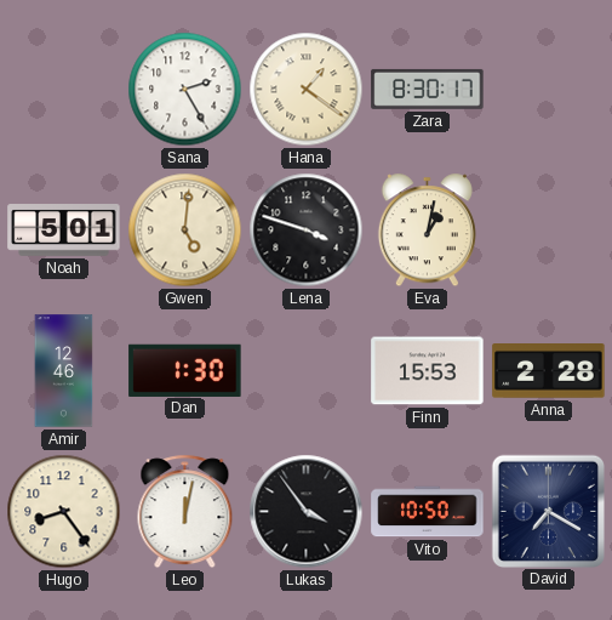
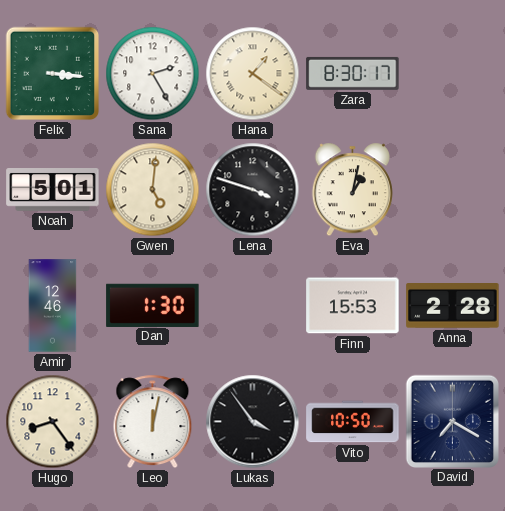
Felix: none -> 3:16 (53, 74)
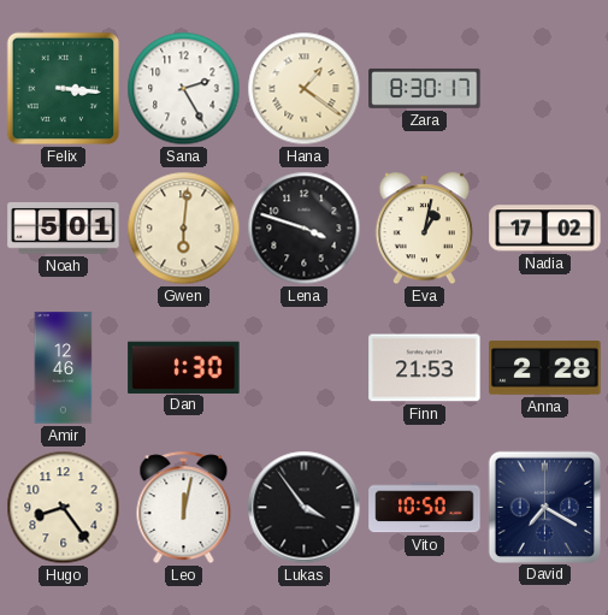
Gwen: 5:01 -> 6:01 (184, 229)
Nadia: none -> 17:02 (545, 229)
Finn: 15:53 -> 21:53 (425, 368)
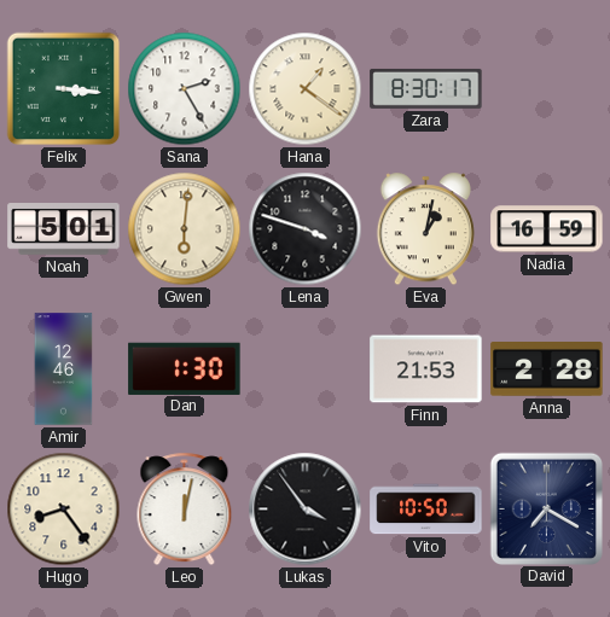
Nadia: 17:02 -> 16:59 (547, 229)
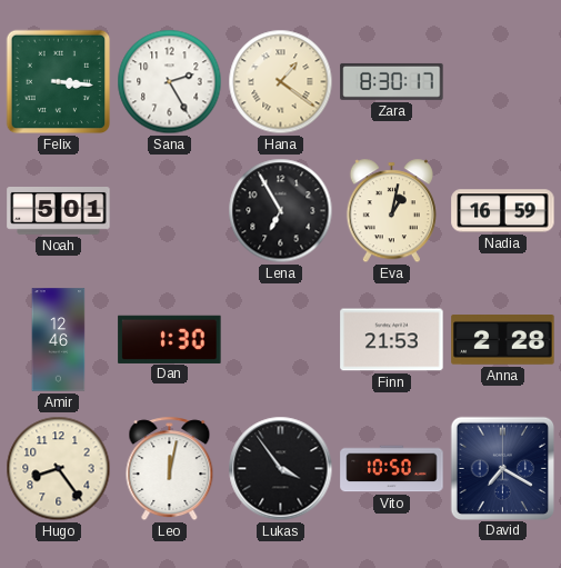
Gwen: 6:01 -> none (185, 229)
Lena: 3:48 -> 6:55 (281, 211)
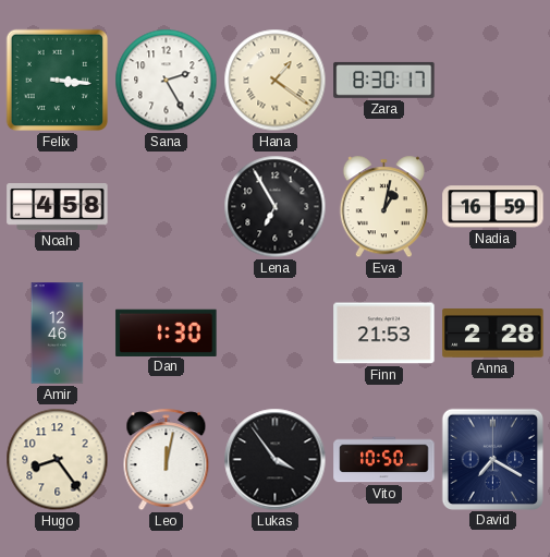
Noah: 5:01 -> 4:58 (58, 207)
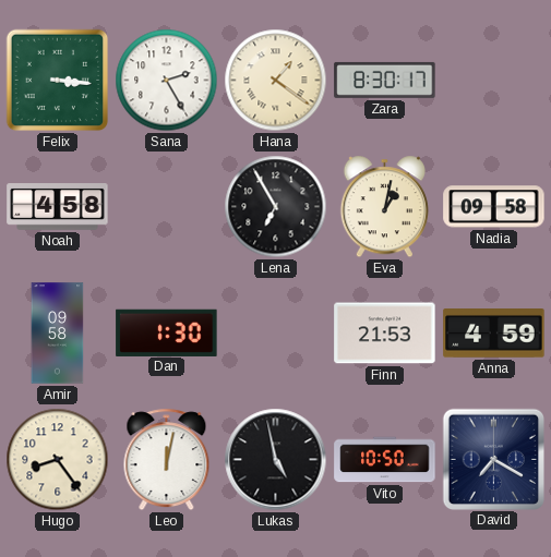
Nadia: 16:59 -> 09:58 (494, 207)
Amir: 12:46 -> 09:58 (58, 334)
Anna: 2:28 -> 4:59 (494, 334)
Lukas: 3:54 -> 4:58 (276, 460)
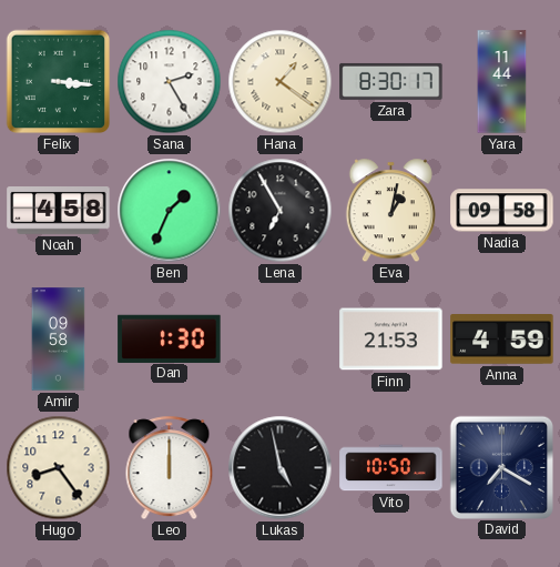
Yara: none -> 11:44 (502, 82)
Ben: none -> 1:34 (170, 211)
Leo: 12:02 -> 12:00 (170, 468)
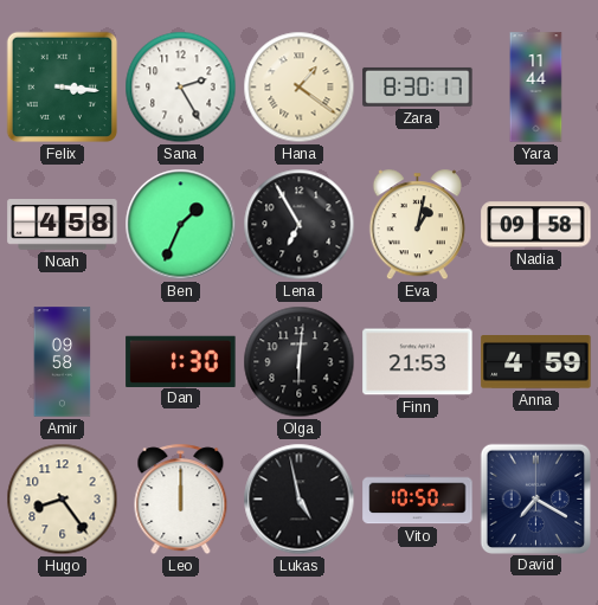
Olga: none -> 6:01 (300, 362)
